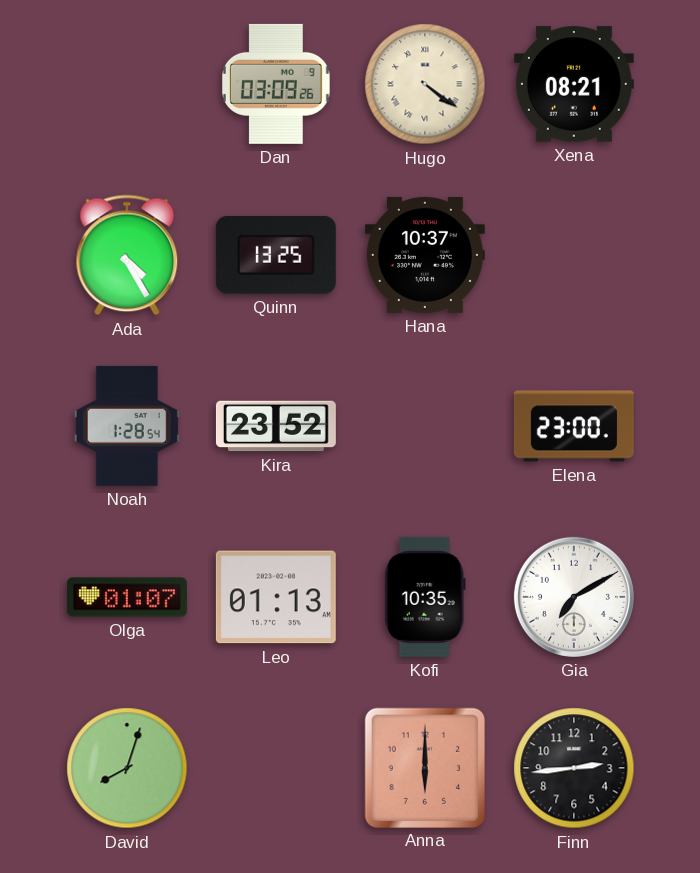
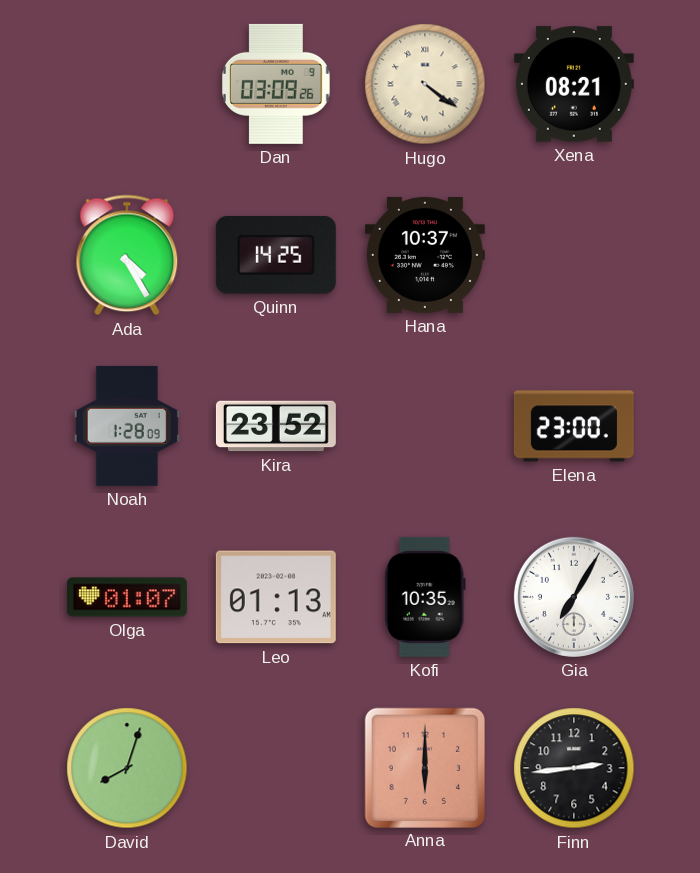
Quinn: 13:25 -> 14:25 (276, 255)
Noah: 1:28:54 -> 1:28:09 (127, 426)
Gia: 7:10 -> 7:05 (574, 597)
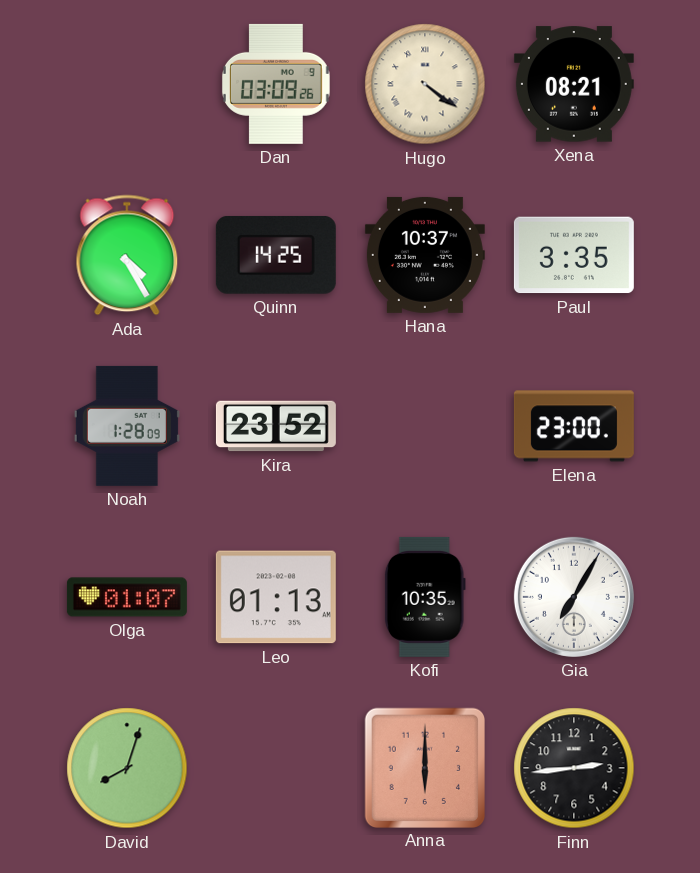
Paul: none -> 3:35 (574, 255)
